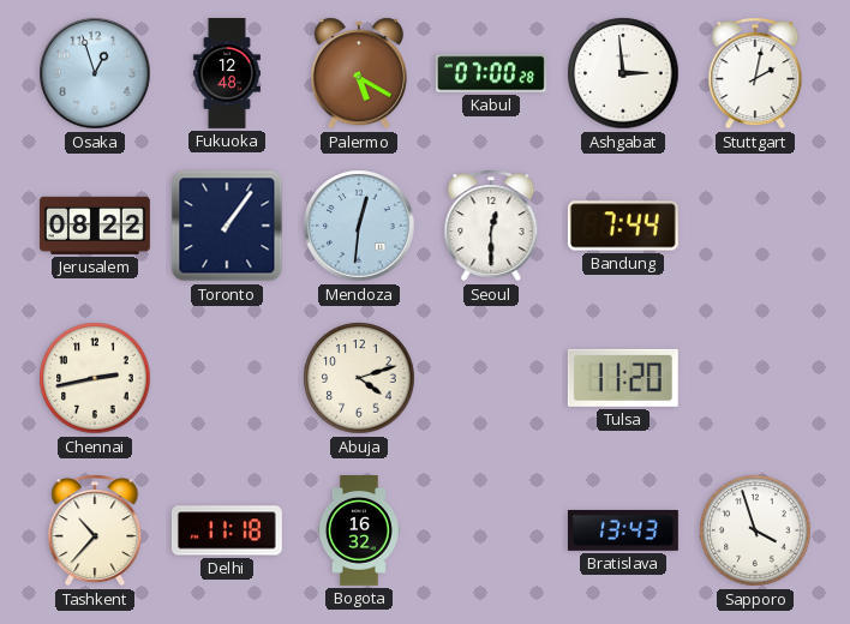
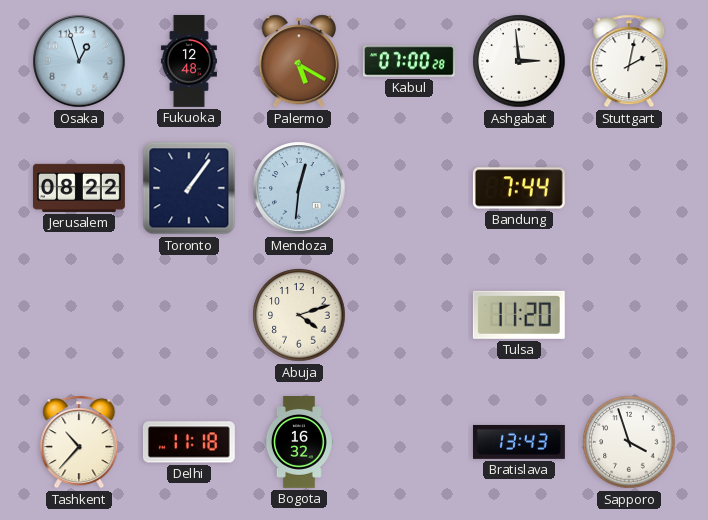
Seoul: 12:30 -> none (491, 226)
Chennai: 2:43 -> none (95, 378)
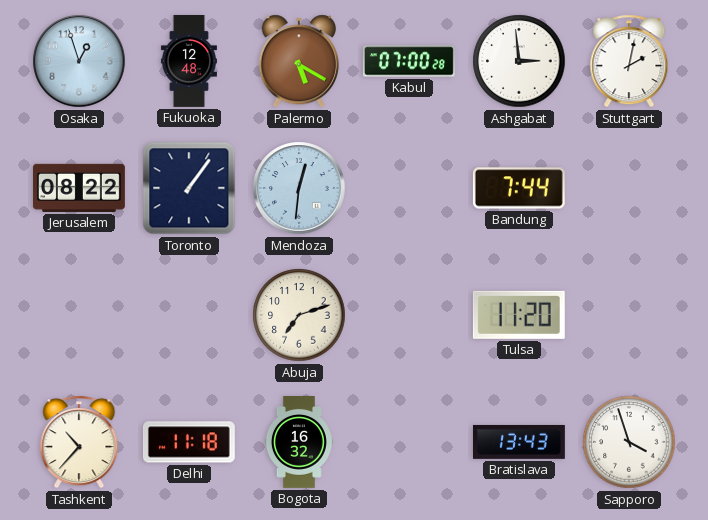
Abuja: 4:12 -> 7:12 (299, 315)
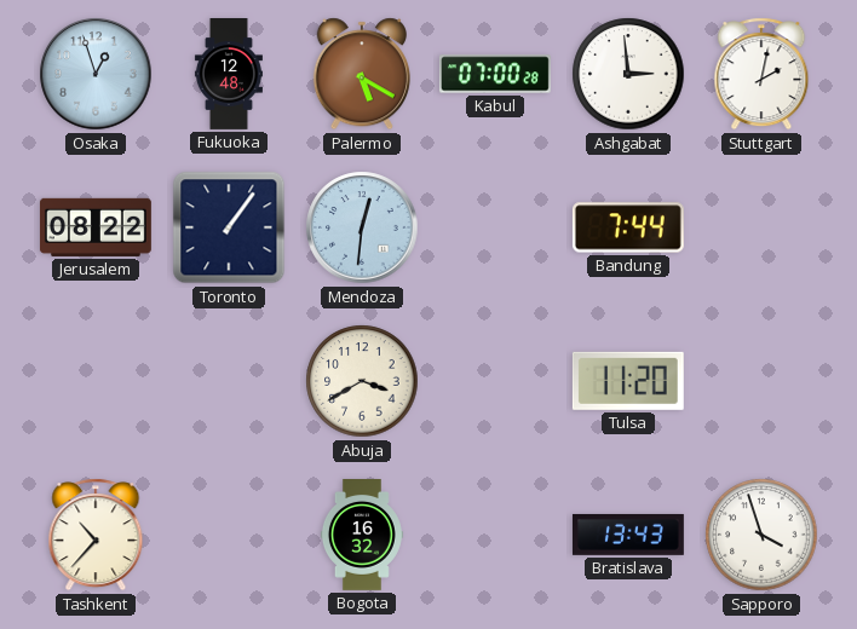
Abuja: 7:12 -> 3:40 (362, 381)
Delhi: 11:18 -> none (189, 442)
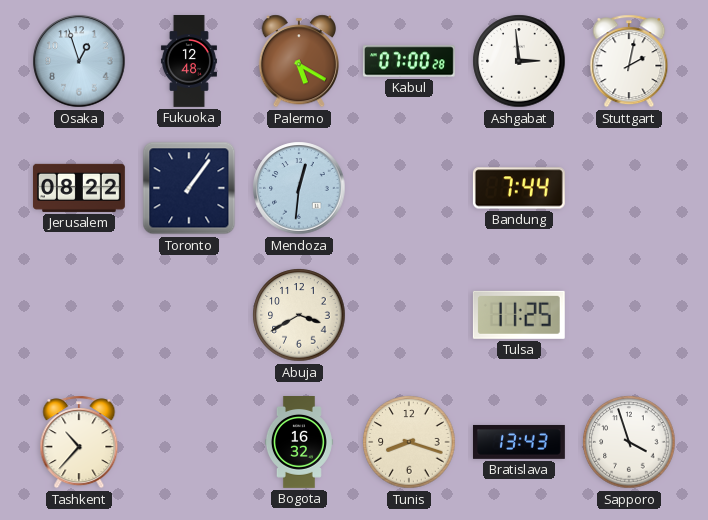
Tulsa: 11:20 -> 11:25 (519, 315)
Tunis: none -> 8:18 (409, 442)
